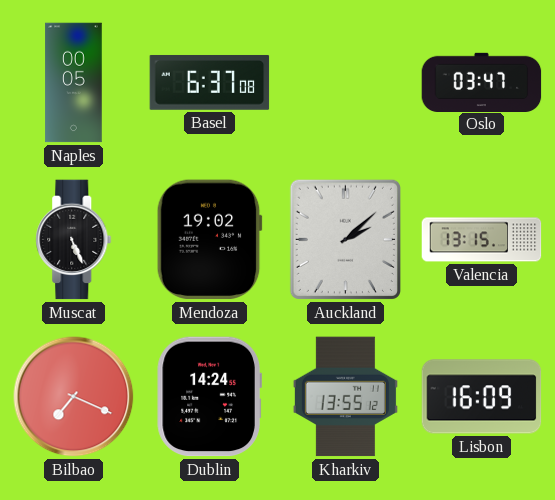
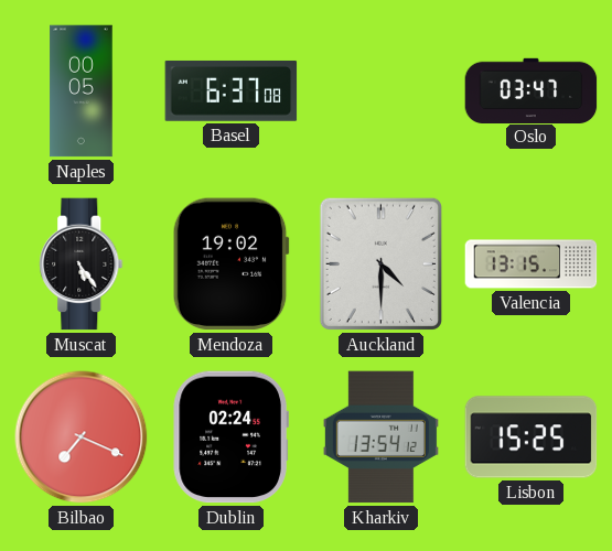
Muscat: 5:26 -> 5:24 (82, 264)
Auckland: 2:08 -> 4:30 (380, 263)
Dublin: 14:24 -> 02:24 (230, 437)
Kharkiv: 13:55 -> 13:54 (380, 437)
Lisbon: 16:09 -> 15:25 (532, 437)
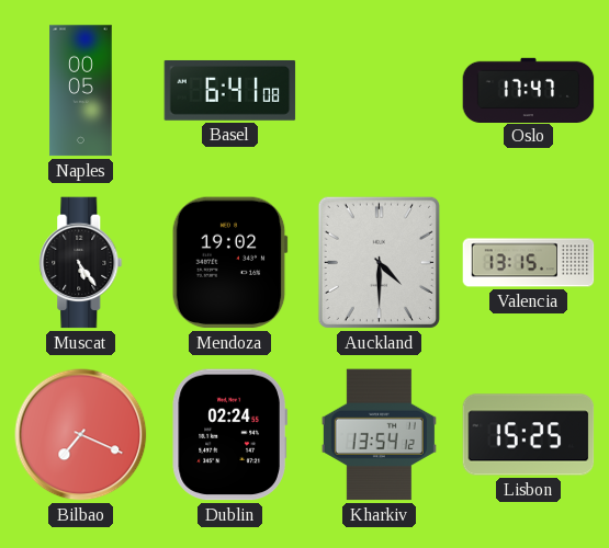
Basel: 6:37 -> 6:41 (230, 90)
Oslo: 03:47 -> 17:47 (529, 90)
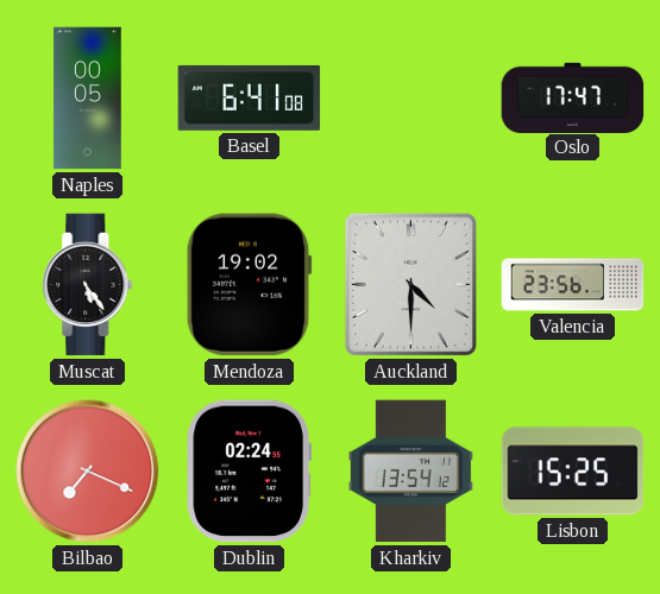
Valencia: 13:15 -> 23:56 (573, 285)
